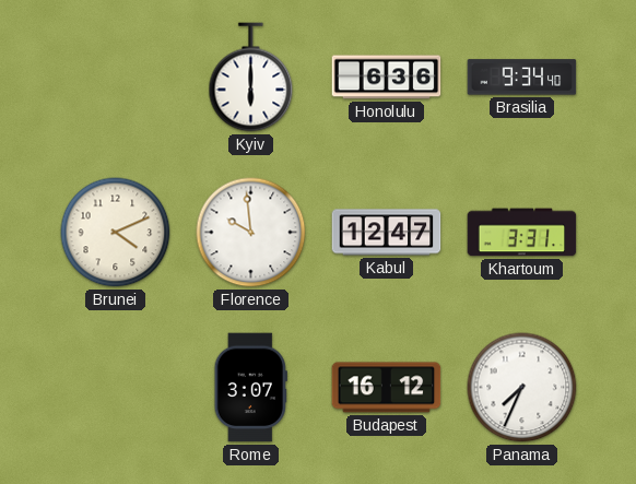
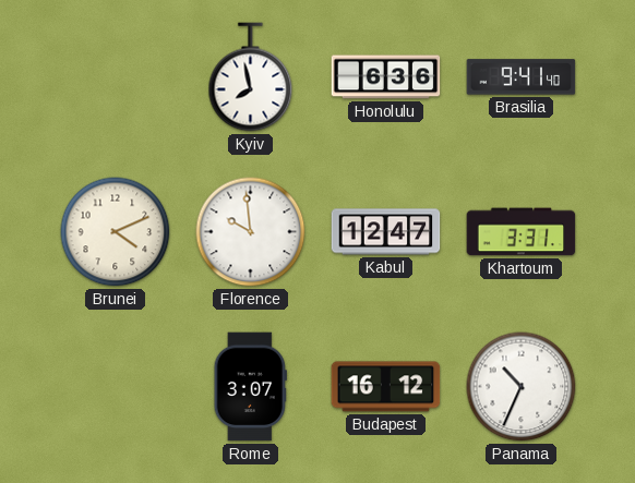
Kyiv: 6:00 -> 7:58 (251, 77)
Brasilia: 9:34 -> 9:41 (522, 77)
Panama: 7:34 -> 10:34 (522, 387)
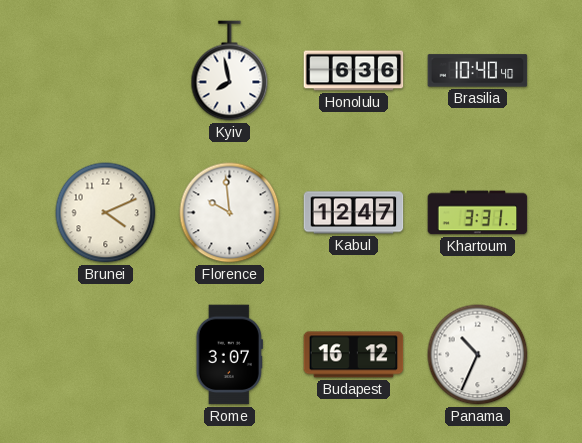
Brasilia: 9:41 -> 10:40 (478, 71)
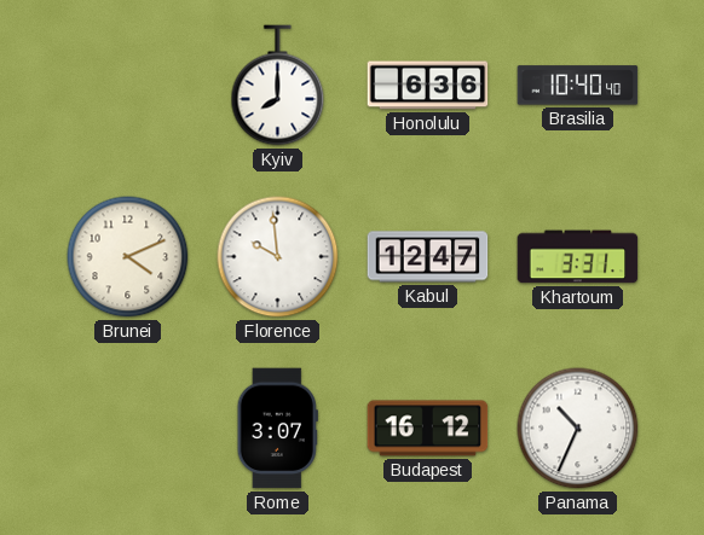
Kyiv: 7:58 -> 8:00 (278, 86)
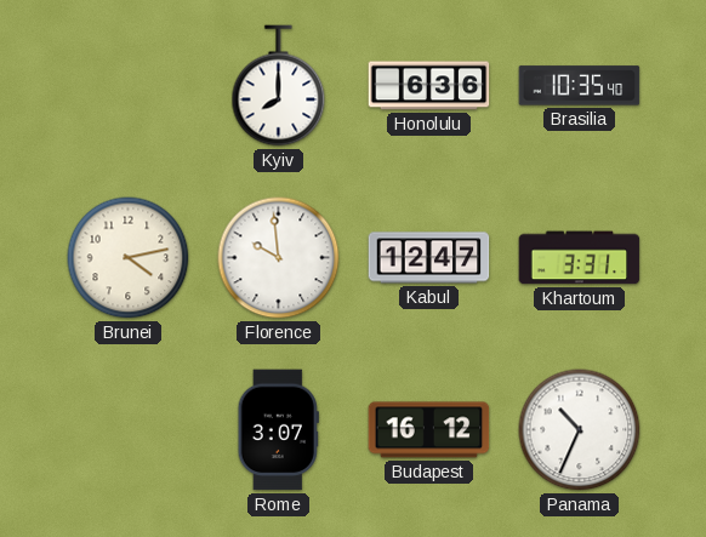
Brasilia: 10:40 -> 10:35 (580, 86)
Brunei: 4:11 -> 4:13 (129, 258)
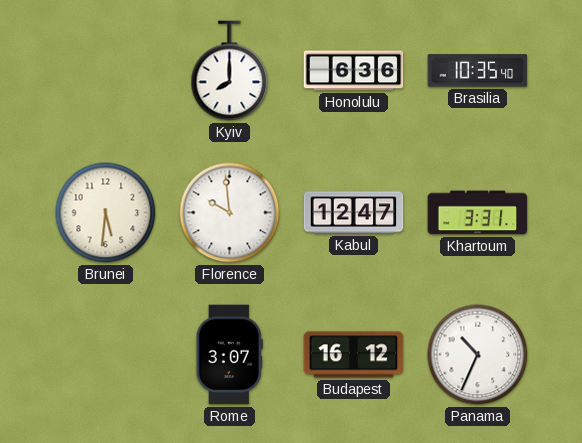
Brunei: 4:13 -> 5:31 (106, 213)
